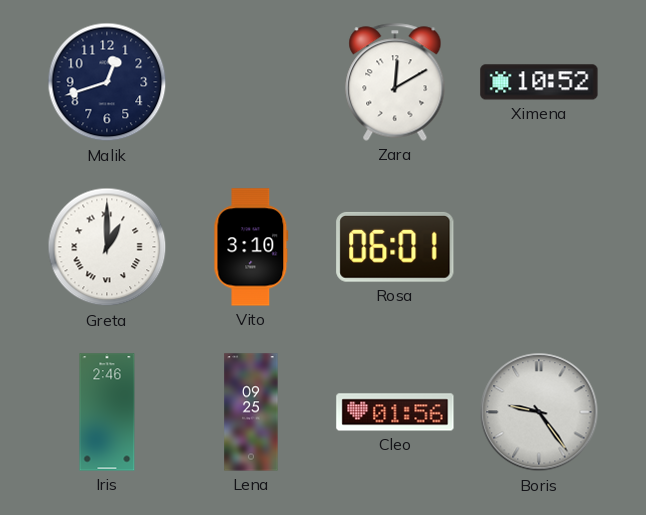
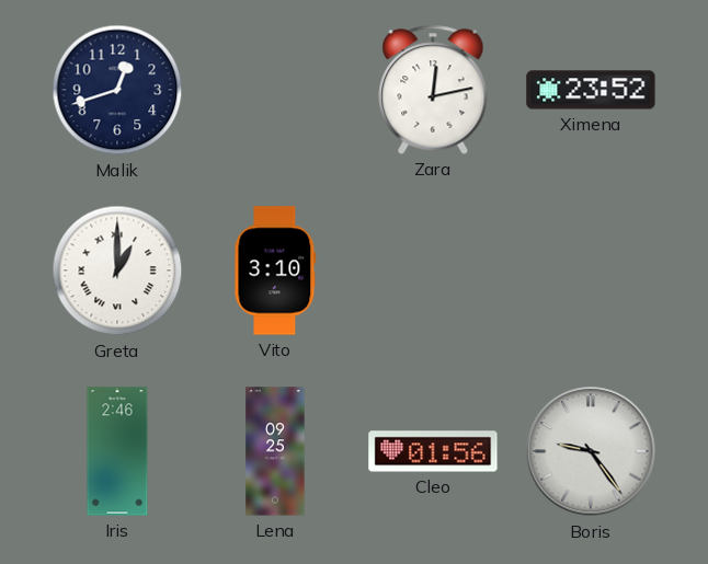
Zara: 12:10 -> 12:13 (433, 90)
Ximena: 10:52 -> 23:52 (591, 90)
Rosa: 06:01 -> none (395, 247)
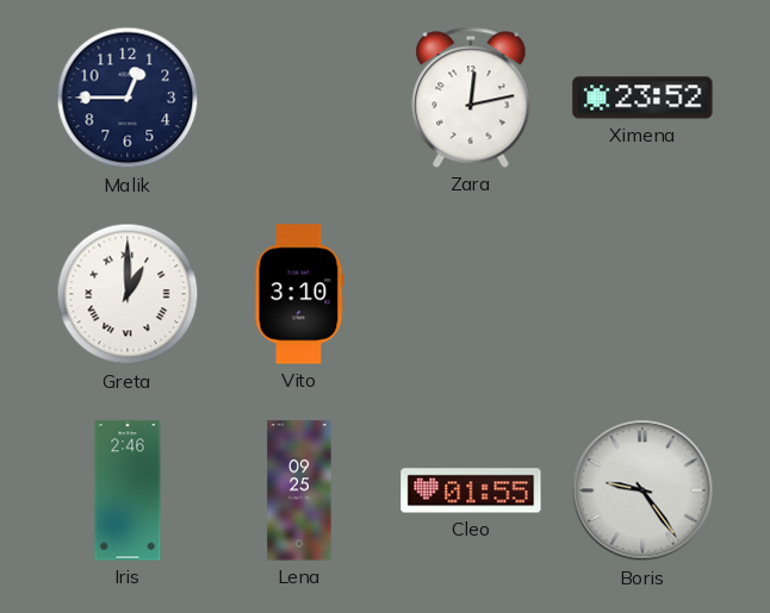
Malik: 12:42 -> 12:45 (128, 98)
Cleo: 01:56 -> 01:55 (471, 490)
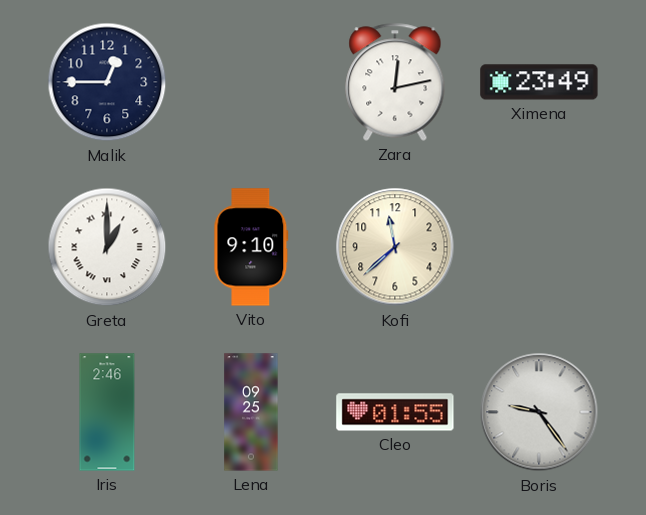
Ximena: 23:52 -> 23:49 (539, 82)
Vito: 3:10 -> 9:10 (251, 247)
Kofi: none -> 11:38 (395, 247)
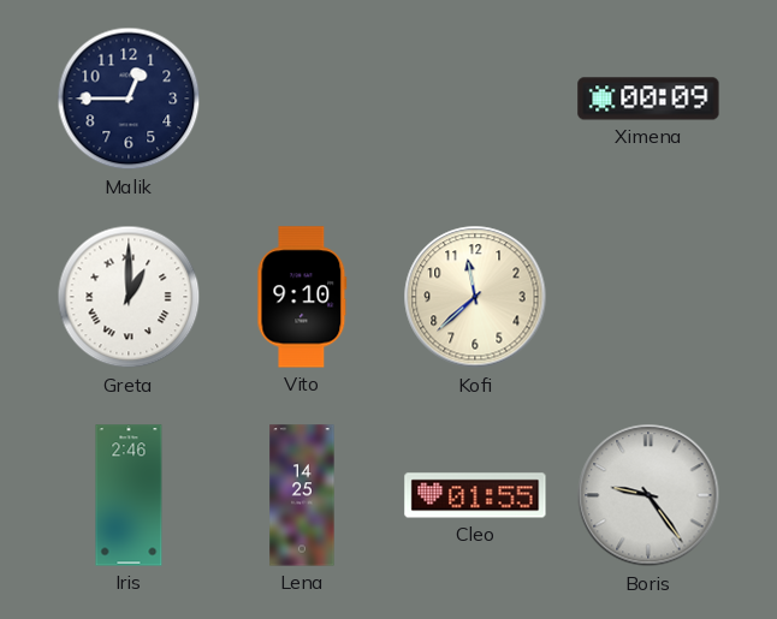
Zara: 12:13 -> none (395, 82)
Ximena: 23:49 -> 00:09 (648, 99)
Lena: 09:25 -> 14:25 (302, 495)
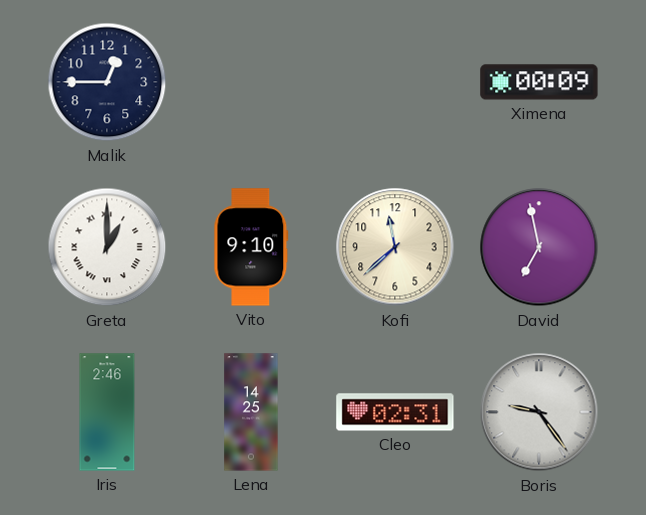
David: none -> 6:58 (539, 247)
Cleo: 01:55 -> 02:31 (395, 412)
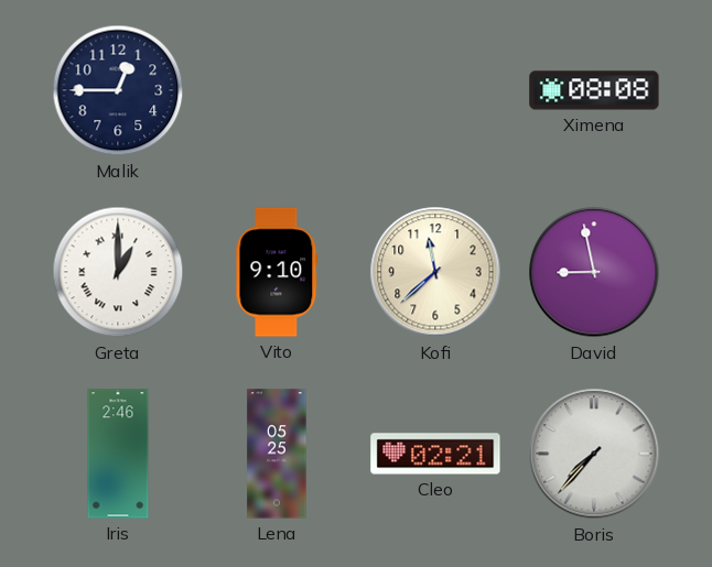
Ximena: 00:09 -> 08:08 (594, 90)
David: 6:58 -> 8:58 (594, 272)
Lena: 14:25 -> 05:25 (277, 454)
Cleo: 02:31 -> 02:21 (435, 454)
Boris: 9:24 -> 7:37 (594, 454)
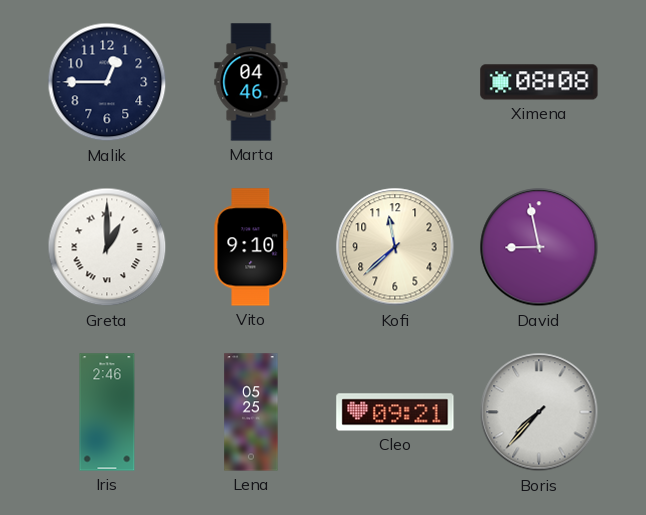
Marta: none -> 04:46 (251, 82)
Cleo: 02:21 -> 09:21 (395, 412)
